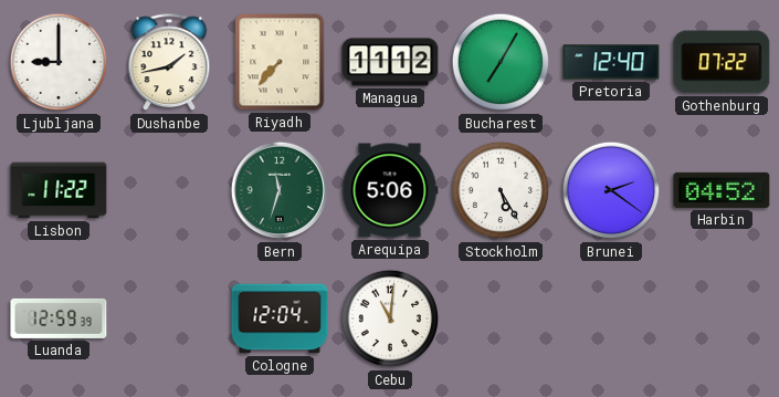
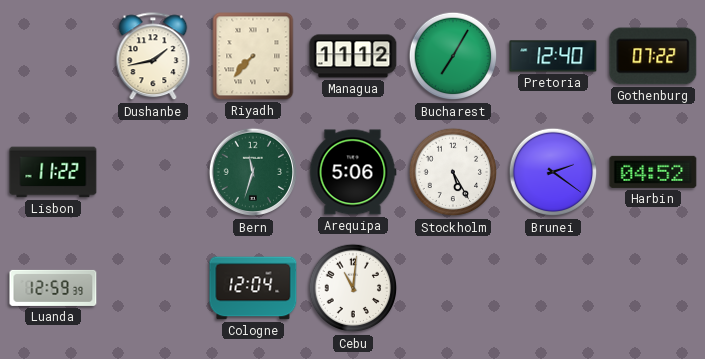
Ljubljana: 9:00 -> none (59, 62)
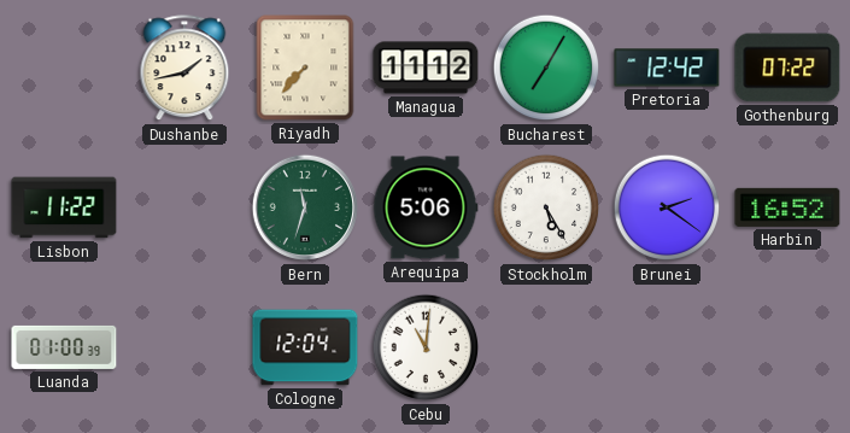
Pretoria: 12:40 -> 12:42 (667, 68)
Harbin: 04:52 -> 16:52 (787, 207)
Luanda: 12:59 -> 01:00 (64, 347)
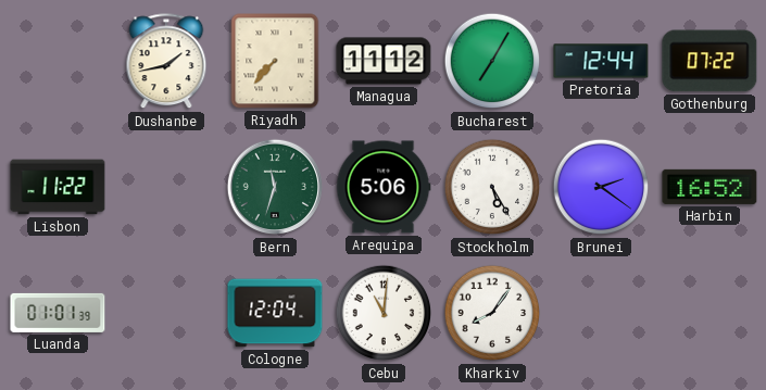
Pretoria: 12:42 -> 12:44 (601, 61)
Luanda: 01:00 -> 01:01 (58, 313)
Kharkiv: none -> 8:06 (492, 313)
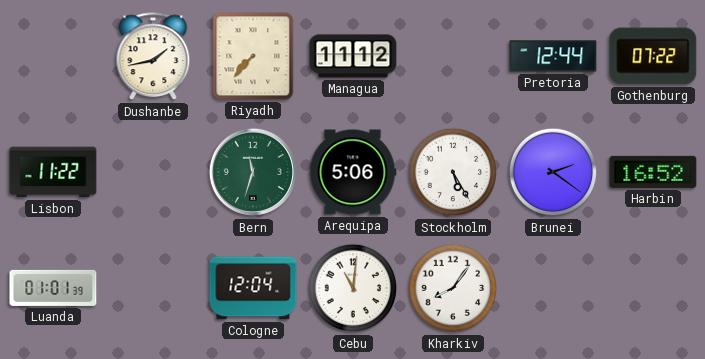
Bucharest: 7:05 -> none (492, 61)
